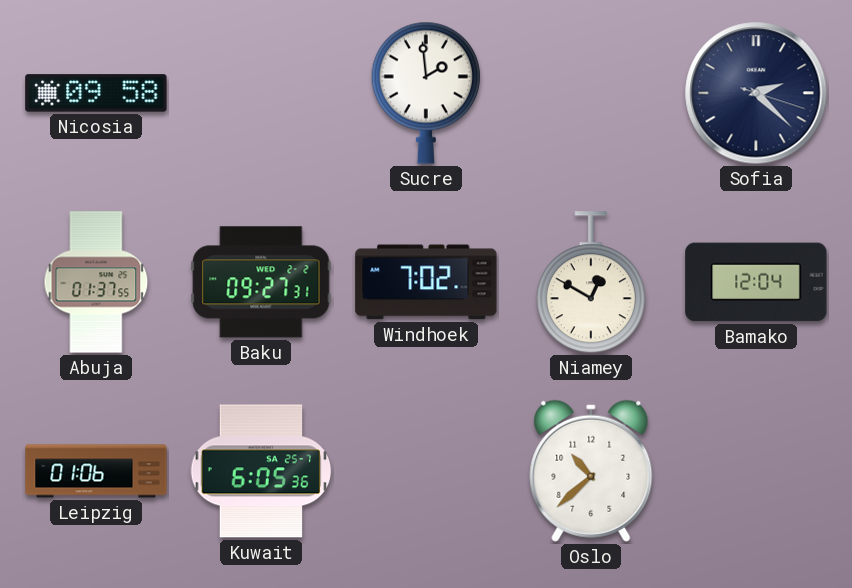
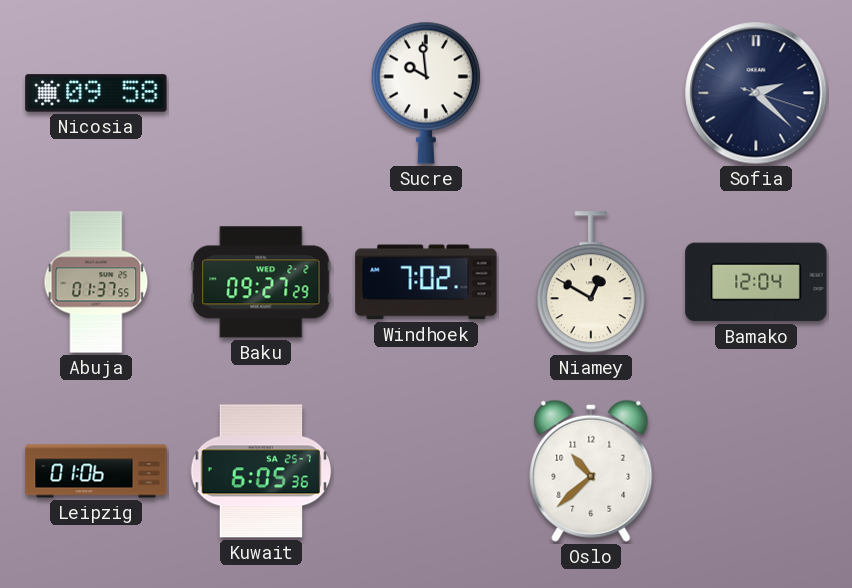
Sucre: 1:59 -> 9:59 (426, 93)
Baku: 09:27:31 -> 09:27:29 (261, 282)
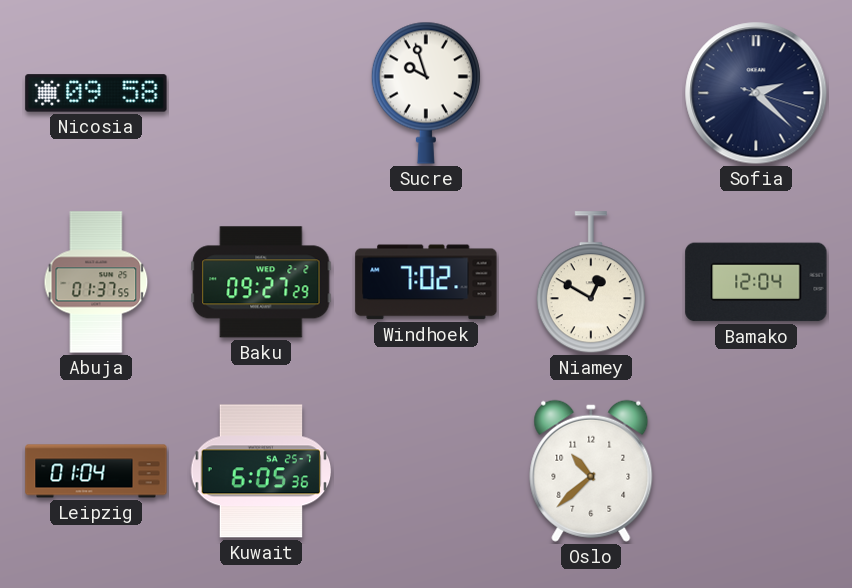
Sucre: 9:59 -> 9:57 (426, 93)
Leipzig: 01:06 -> 01:04 (96, 471)
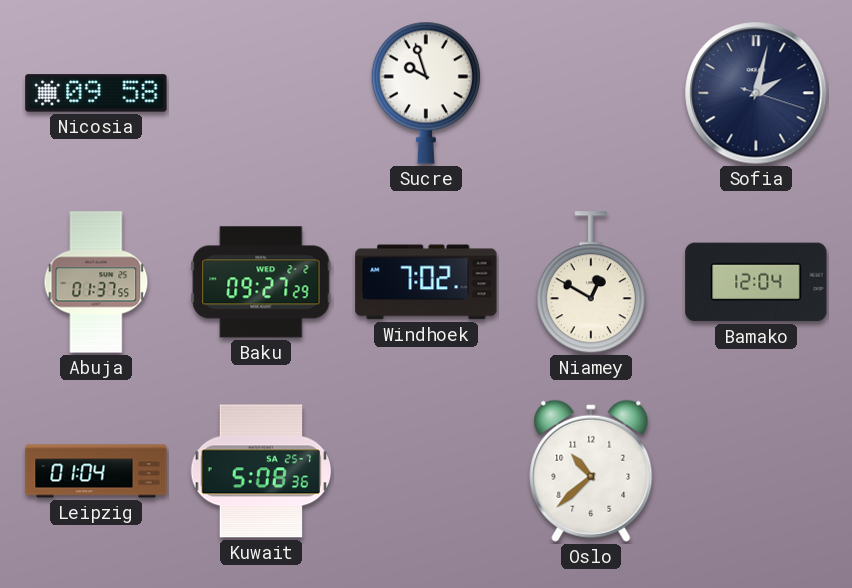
Sofia: 2:22 -> 2:02 (756, 93)
Kuwait: 6:05 -> 5:08 (261, 471)
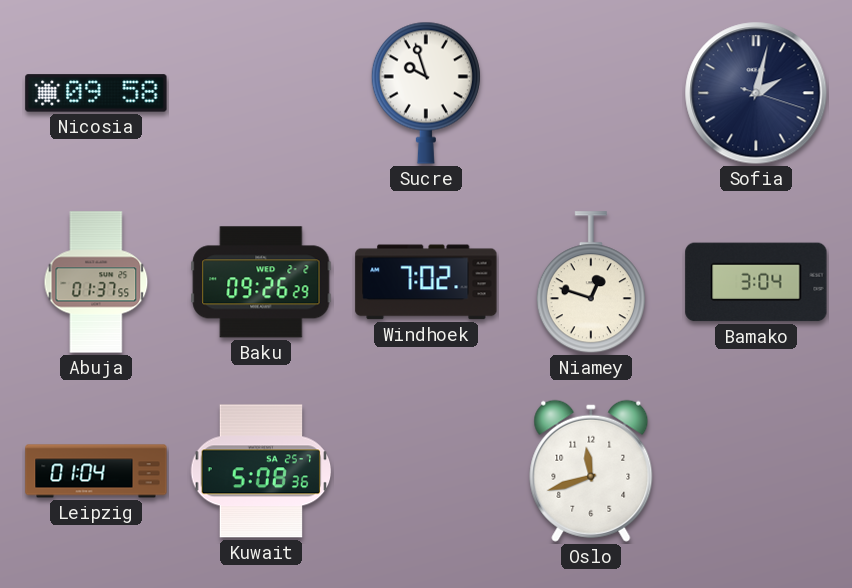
Baku: 09:27 -> 09:26 (261, 282)
Niamey: 12:50 -> 12:48 (591, 283)
Bamako: 12:04 -> 3:04 (756, 282)
Oslo: 10:38 -> 11:42 (591, 471)
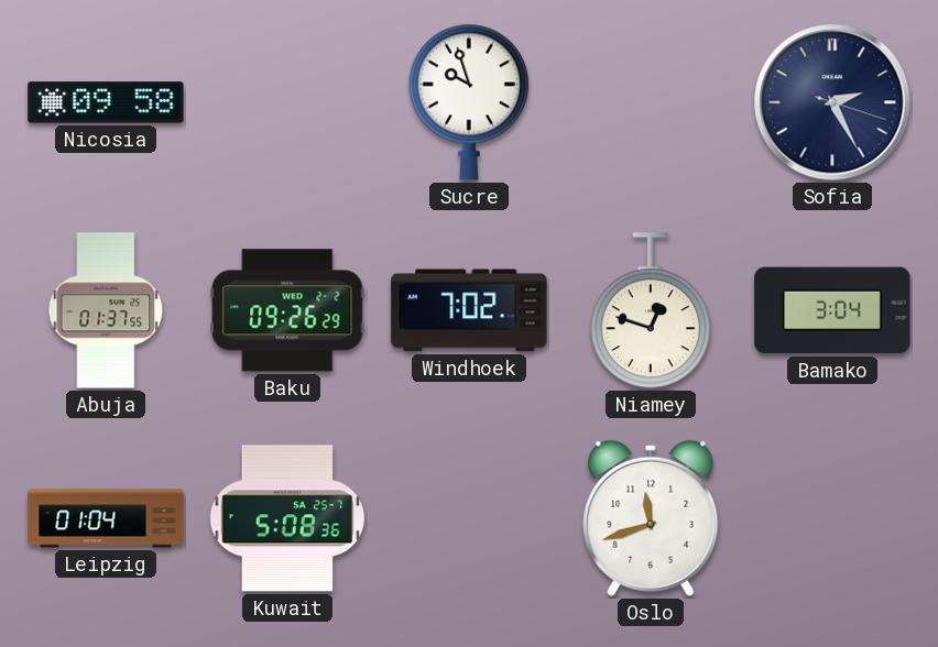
Sofia: 2:02 -> 2:25 (832, 102)
